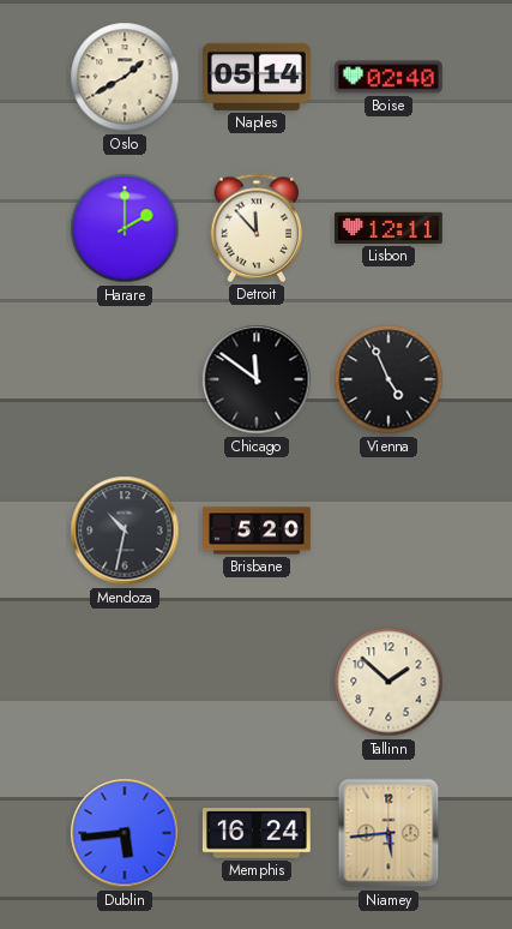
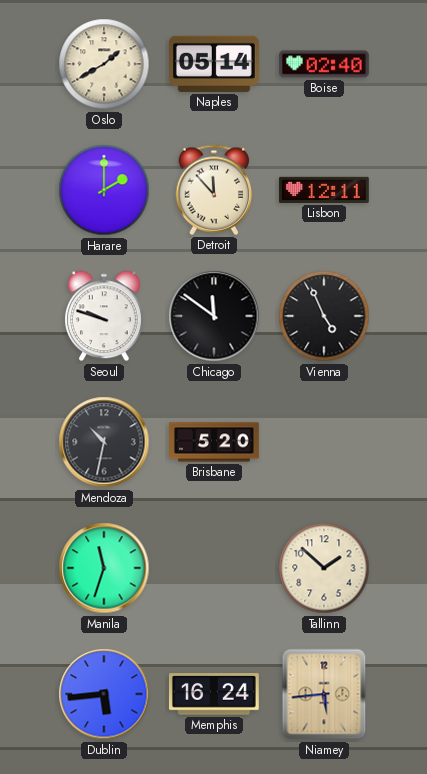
Seoul: none -> 9:48 (105, 316)
Manila: none -> 11:33 (104, 568)
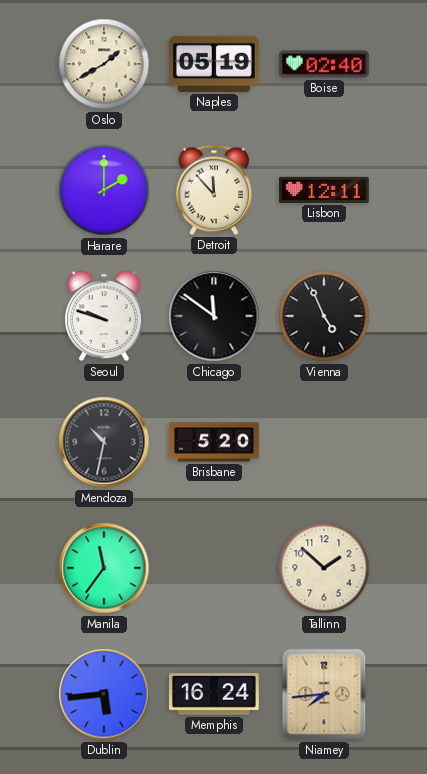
Naples: 05:14 -> 05:19 (215, 64)
Manila: 11:33 -> 11:36 (104, 568)
Niamey: 5:44 -> 7:44 (324, 694)
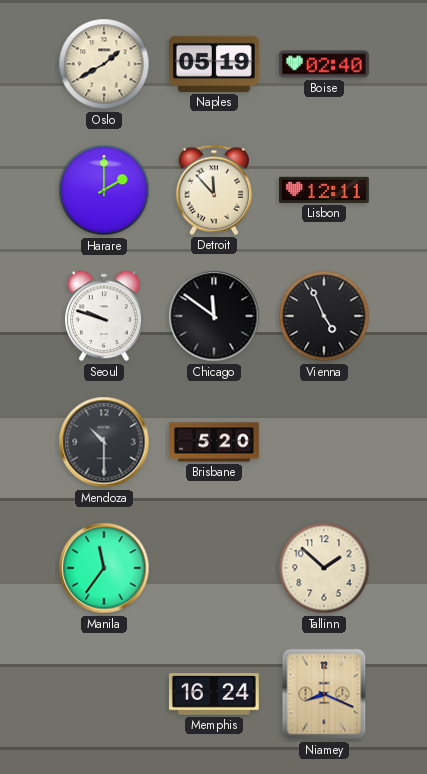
Mendoza: 10:32 -> 10:30 (104, 442)
Dublin: 5:44 -> none (104, 694)
Niamey: 7:44 -> 8:19 (324, 694)
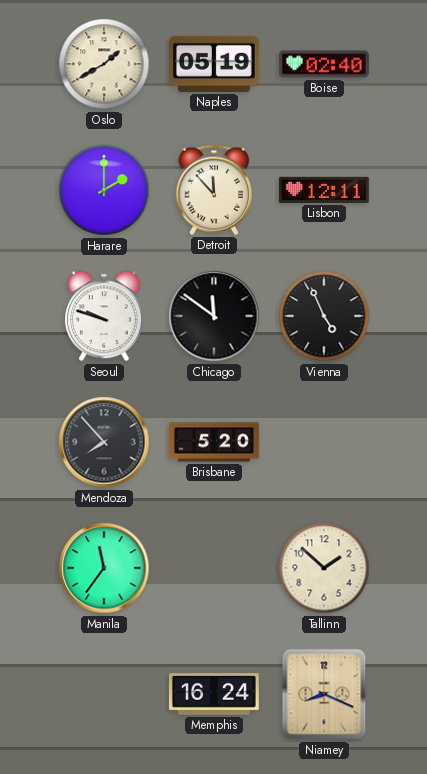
Mendoza: 10:30 -> 7:53 (104, 442)
